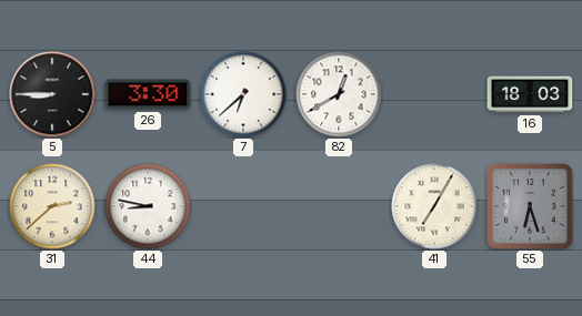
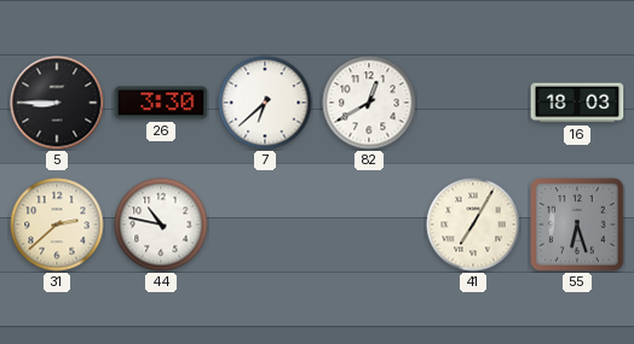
44: 8:47 -> 10:47 (161, 225)
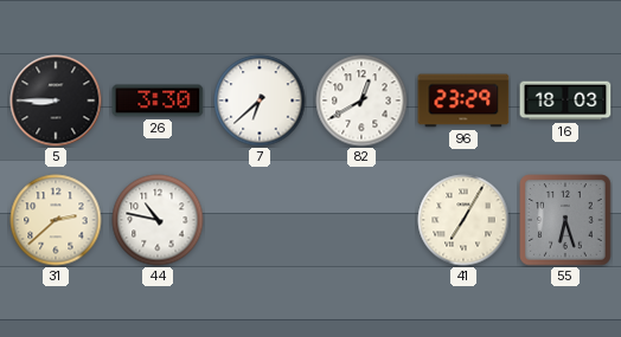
96: none -> 23:29 (463, 101)
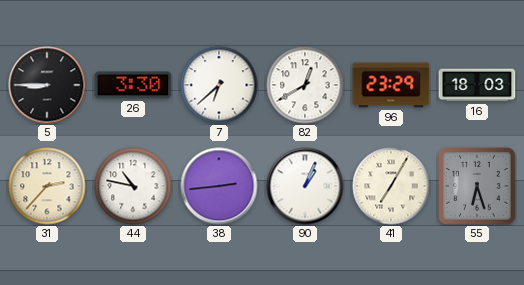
31: 2:38 -> 2:37 (47, 186)
38: none -> 2:44 (219, 186)
90: none -> 1:04 (305, 186)
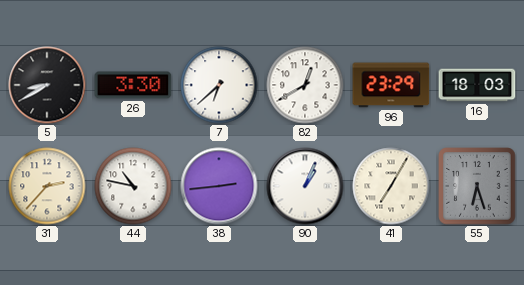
5: 8:45 -> 8:40 (47, 85)
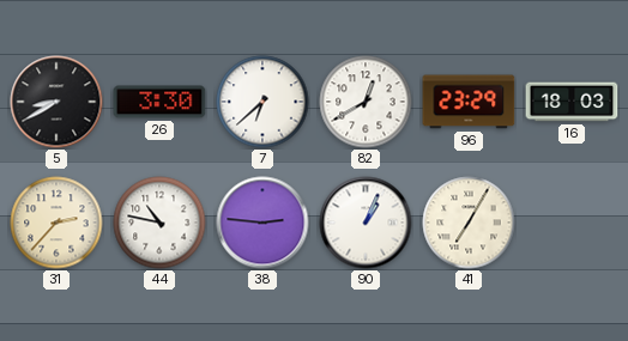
38: 2:44 -> 2:46 (262, 223)
55: 6:27 -> none (477, 186)
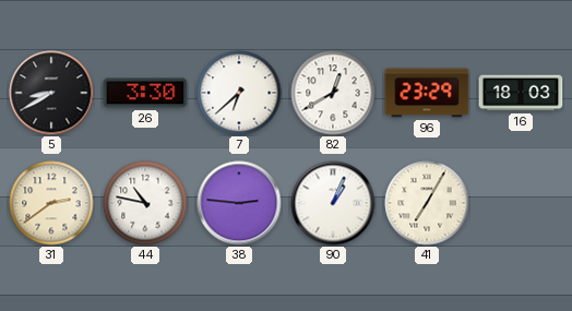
31: 2:37 -> 2:39 (51, 203)
